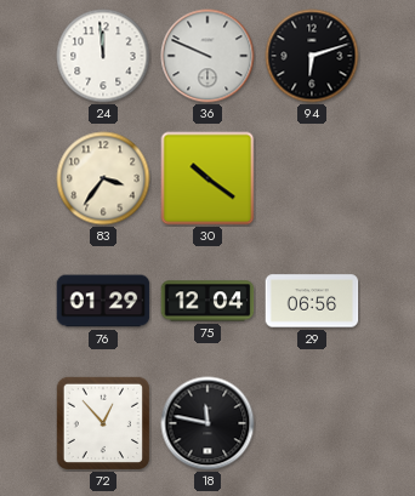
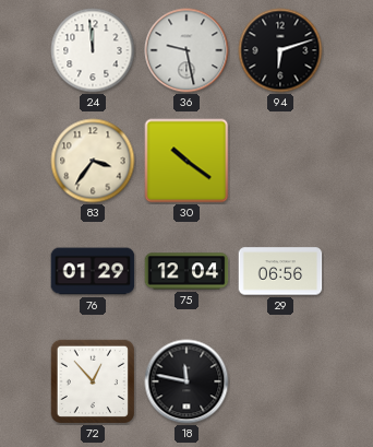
36: 9:49 -> 9:28 (186, 50)
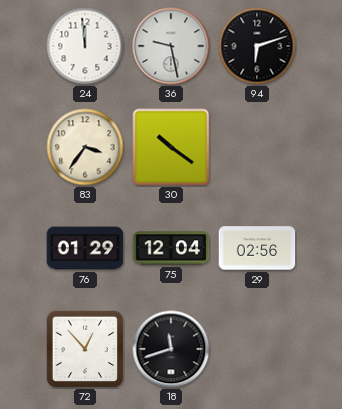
29: 06:56 -> 02:56 (257, 248)
18: 11:47 -> 11:42 (171, 349)
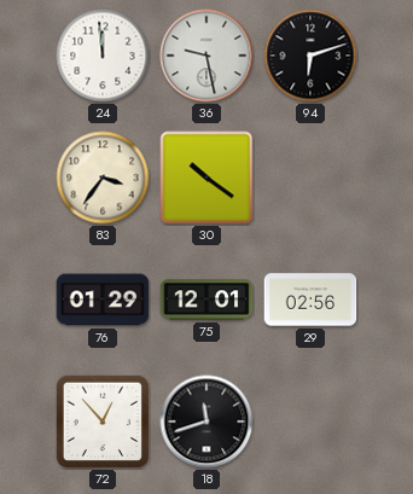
75: 12:04 -> 12:01 (206, 300)
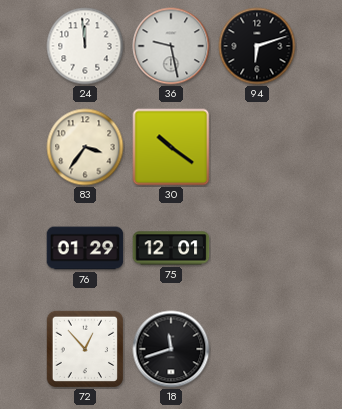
29: 02:56 -> none (310, 300)
